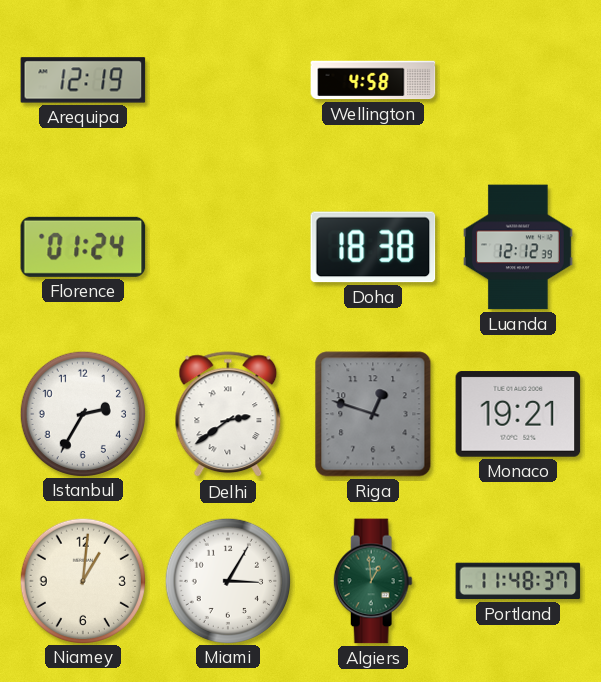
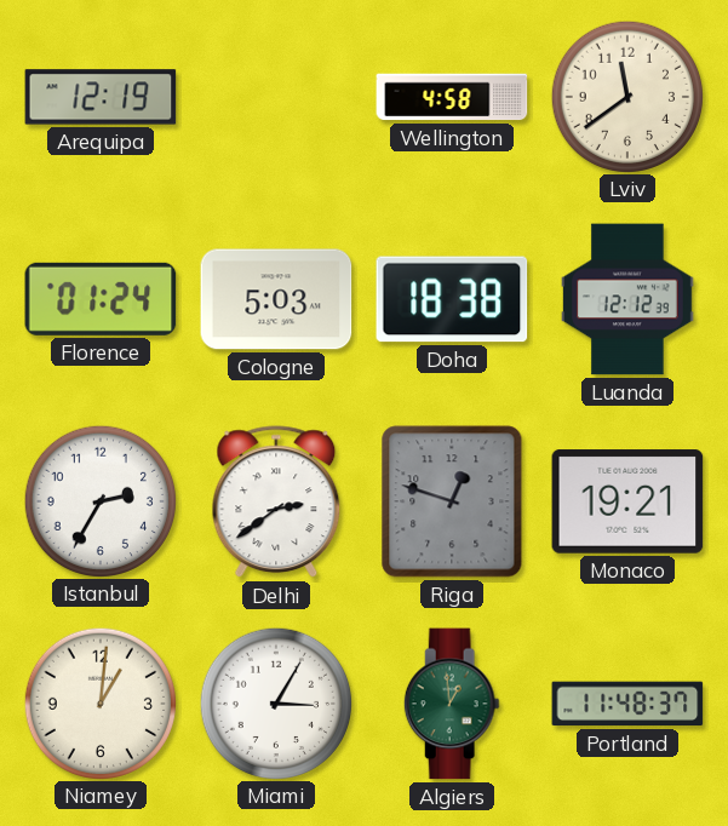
Lviv: none -> 11:39 (626, 96)
Cologne: none -> 5:03 (276, 299)
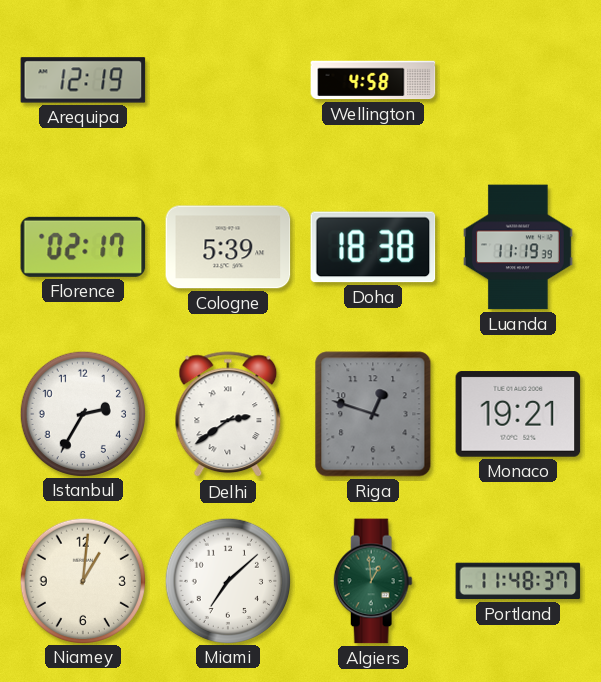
Lviv: 11:39 -> none (626, 96)
Florence: 01:24 -> 02:17 (83, 247)
Cologne: 5:03 -> 5:39 (228, 247)
Luanda: 12:12 -> 11:19 (519, 247)
Miami: 3:05 -> 7:08 (227, 580)
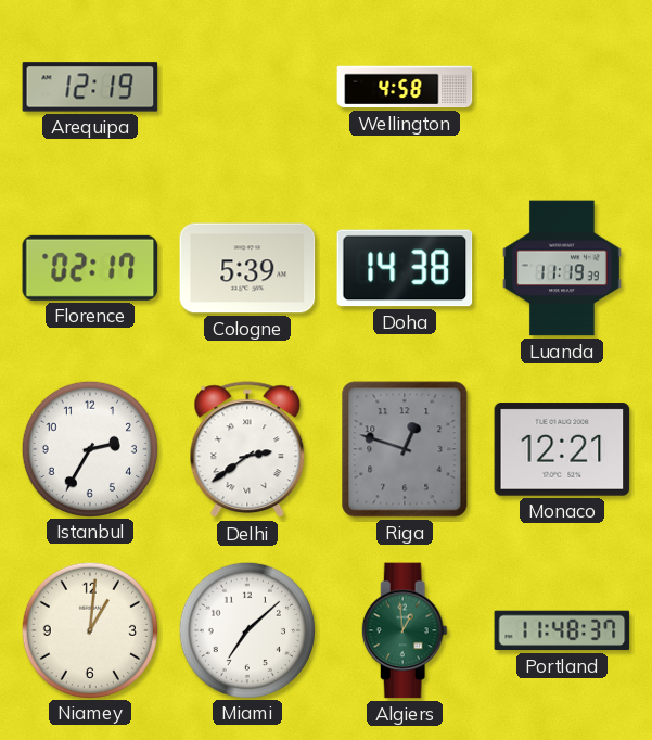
Doha: 18:38 -> 14:38 (405, 268)
Monaco: 19:21 -> 12:21 (562, 449)
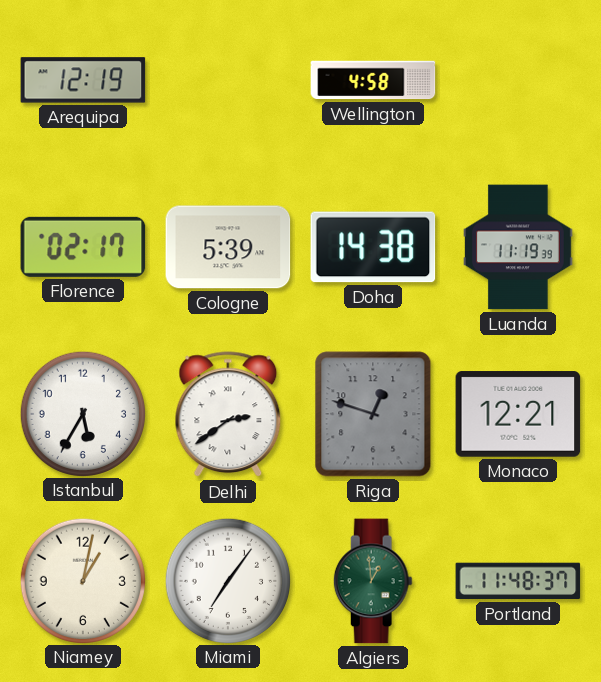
Istanbul: 2:35 -> 5:35 (82, 413)
Niamey: 1:01 -> 1:02 (82, 580)
Miami: 7:08 -> 7:06 (227, 580)
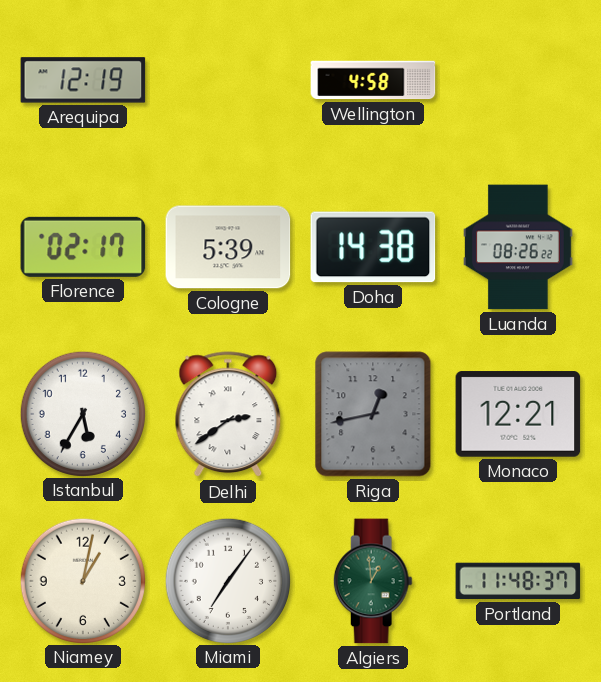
Luanda: 11:19 -> 08:26 (519, 247)
Riga: 12:48 -> 12:43 (373, 414)
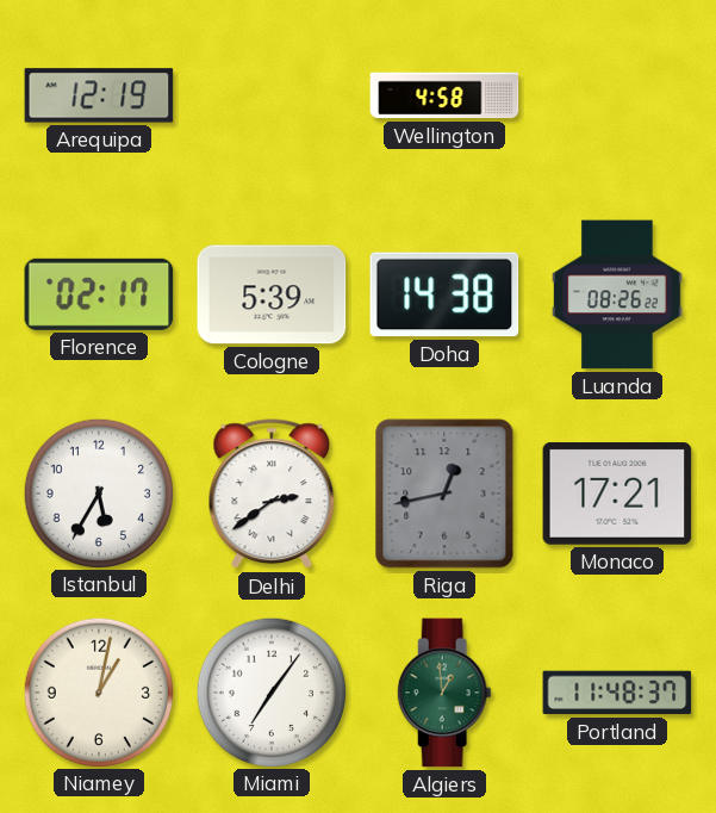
Monaco: 12:21 -> 17:21 (617, 494)
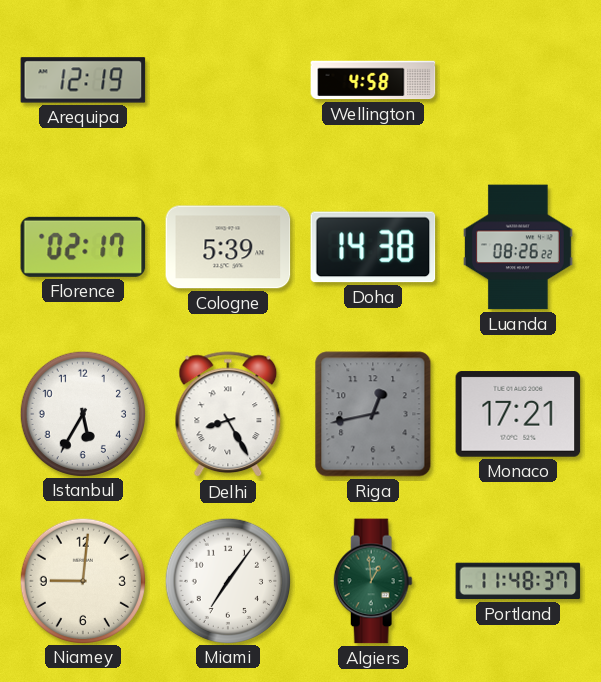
Delhi: 2:39 -> 8:25 (228, 415)
Niamey: 1:02 -> 9:01 (82, 580)
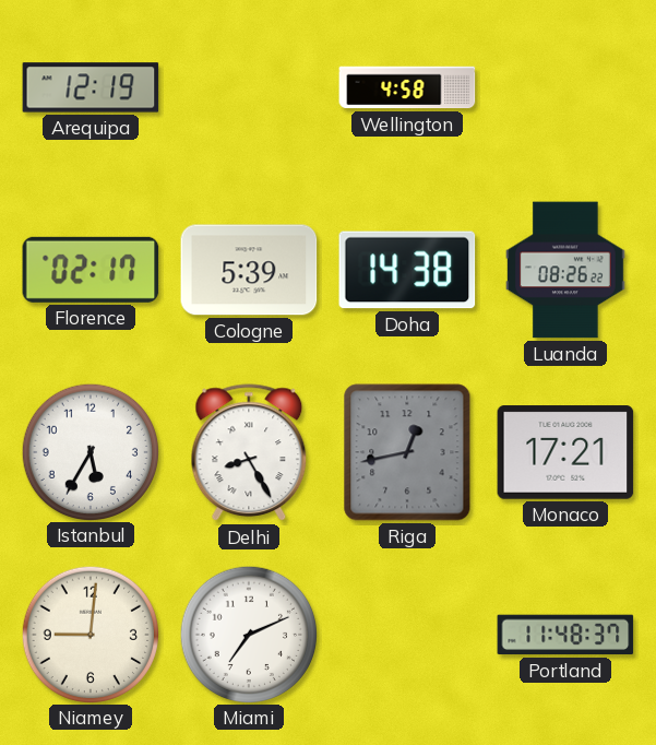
Miami: 7:06 -> 7:11 (248, 634)
Algiers: 12:59 -> none (373, 581)
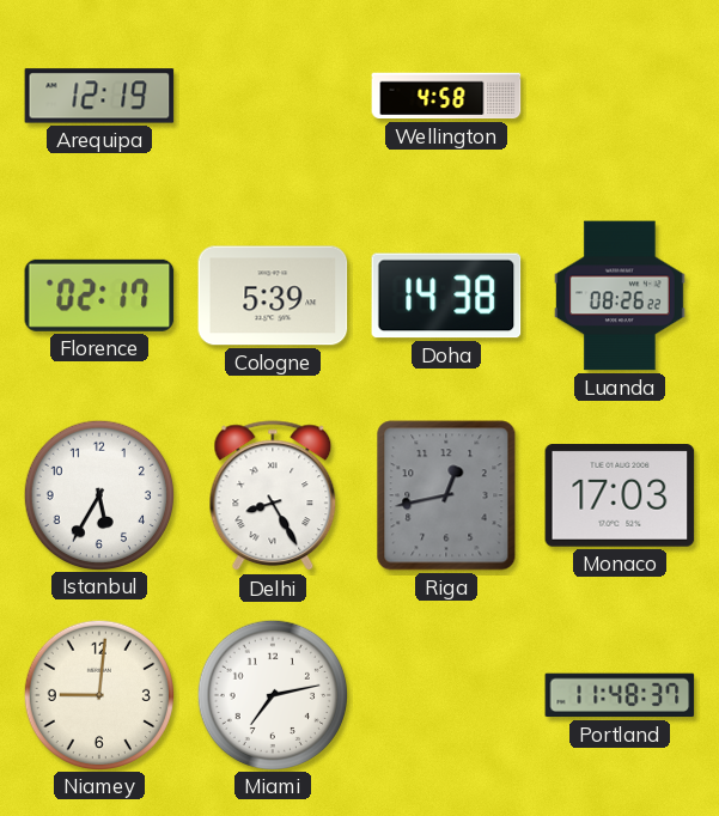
Monaco: 17:21 -> 17:03 (620, 495)
Miami: 7:11 -> 7:13 (272, 694)
